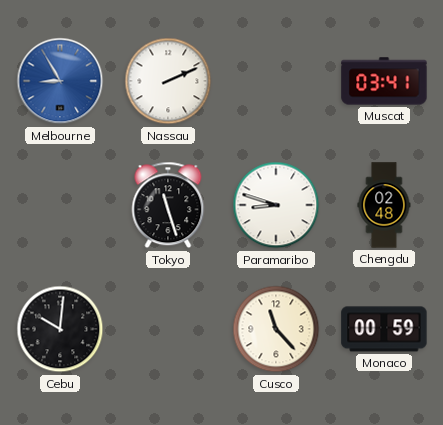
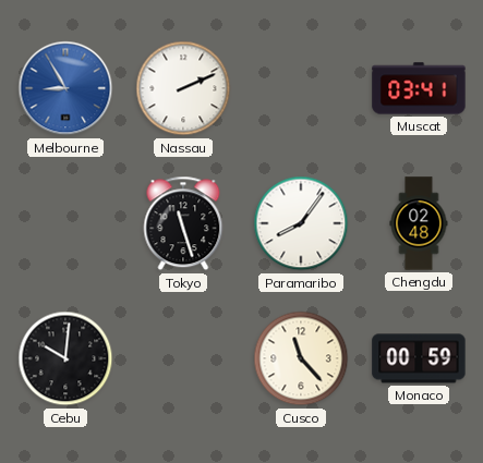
Paramaribo: 8:48 -> 8:06 (301, 223)
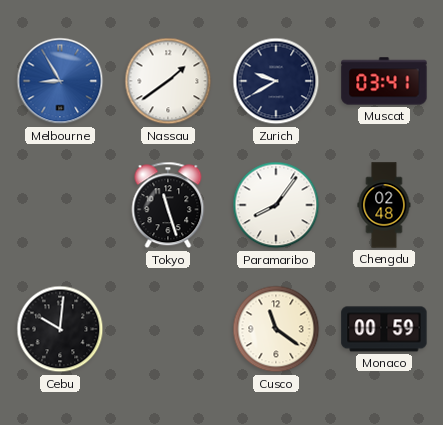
Nassau: 2:11 -> 1:39 (168, 81)
Zurich: none -> 9:40 (276, 81)
Cusco: 11:23 -> 11:21 (276, 329)
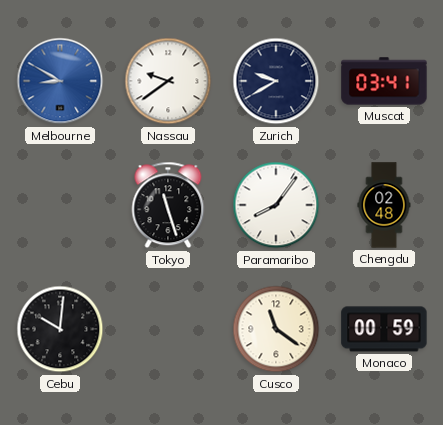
Melbourne: 8:55 -> 8:50 (60, 81)
Nassau: 1:39 -> 9:39 (168, 81)
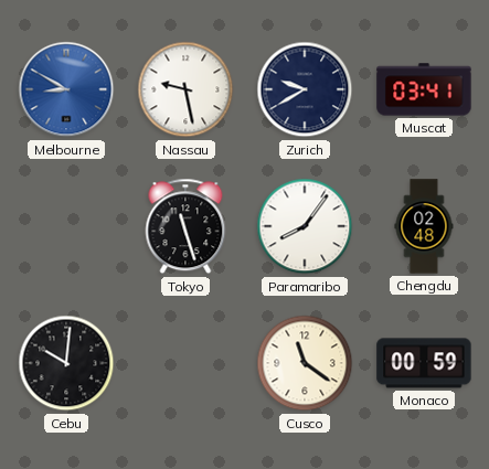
Nassau: 9:39 -> 9:28 (185, 89)
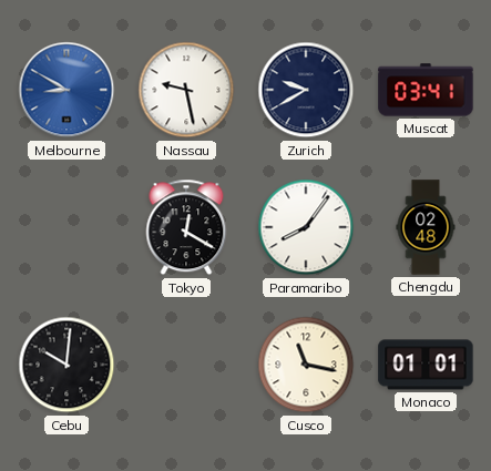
Tokyo: 11:27 -> 12:20 (186, 227)
Cusco: 11:21 -> 11:17 (306, 365)
Monaco: 00:59 -> 01:01 (426, 365)
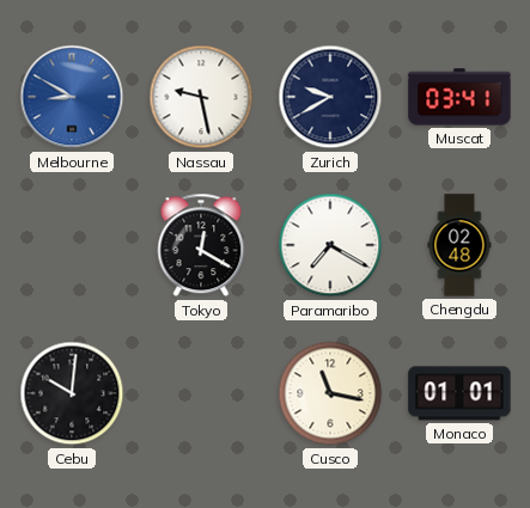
Paramaribo: 8:06 -> 7:20 (330, 245)
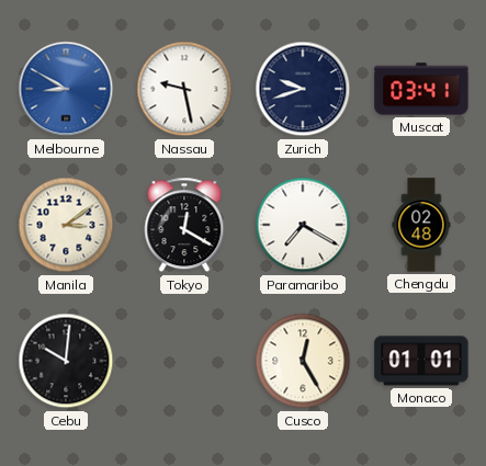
Zurich: 9:40 -> 9:42 (303, 89)
Manila: none -> 3:09 (66, 225)
Cusco: 11:17 -> 12:25 (303, 361)
